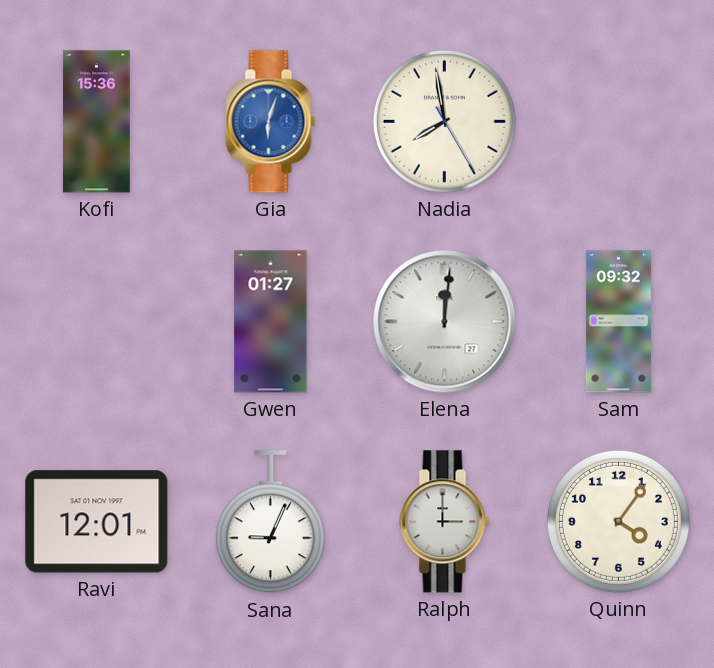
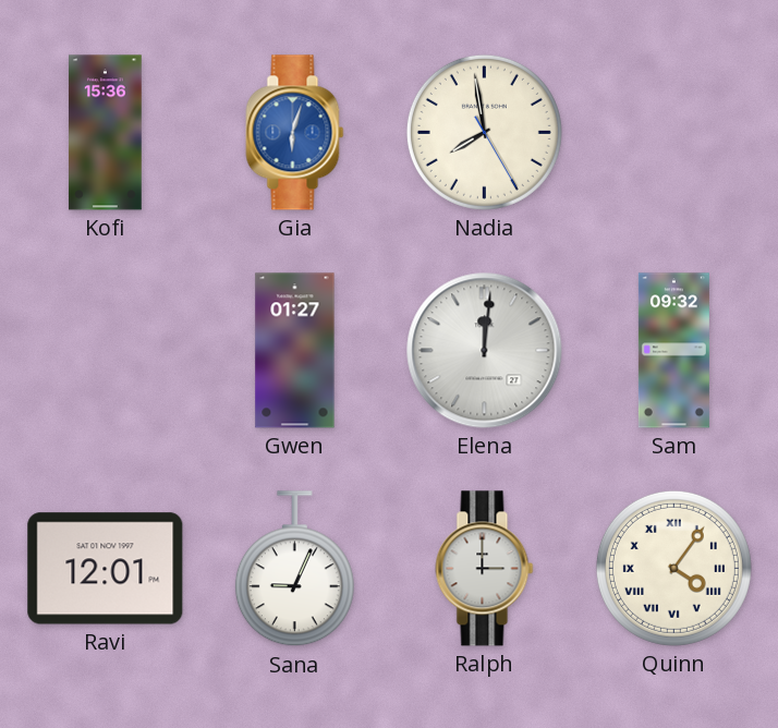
Quinn numerals: Arabic -> Roman (673, 568)
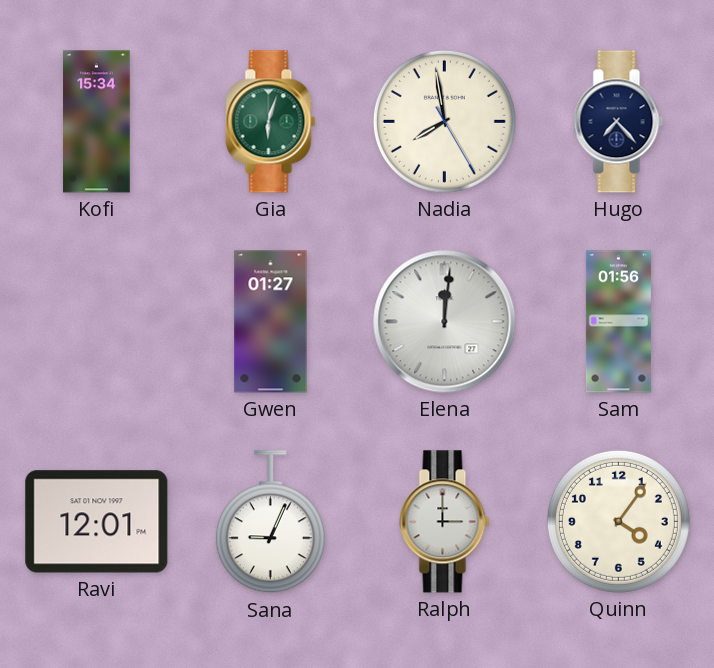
Kofi: 15:36 -> 15:34 (97, 122)
Gia dial: blue -> green (271, 122)
Hugo: none -> 7:23 (619, 122)
Sam: 09:32 -> 01:56 (618, 322)
Quinn numerals: Roman -> Arabic (618, 521)
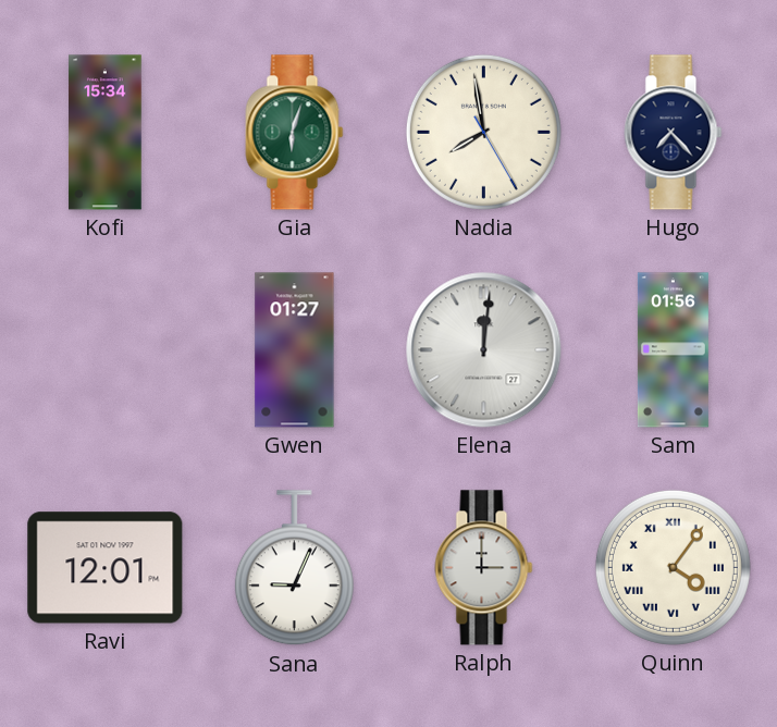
Quinn numerals: Arabic -> Roman (673, 567)
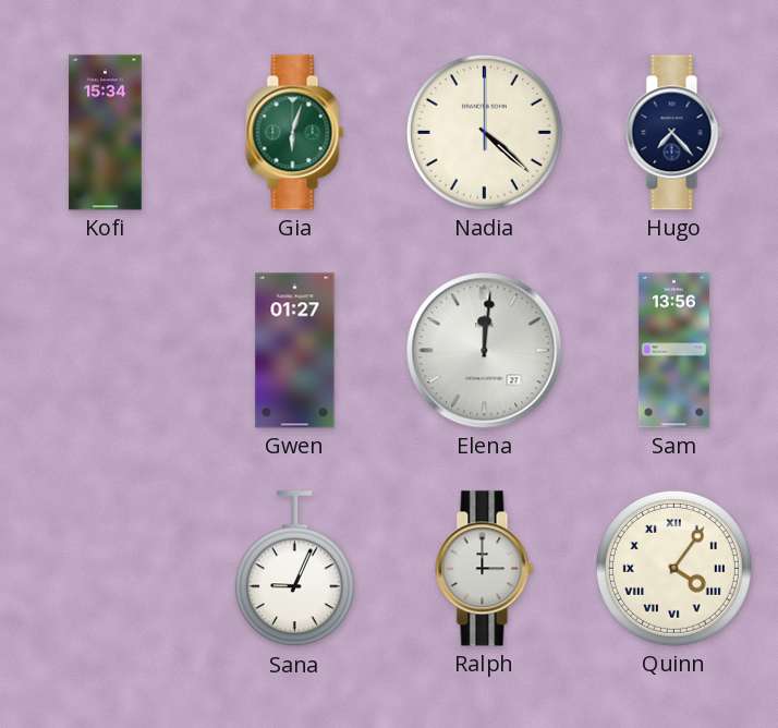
Nadia: 7:58 -> 4:22 (484, 132)
Sam: 01:56 -> 13:56 (673, 351)
Ravi: 12:01 -> none (106, 568)
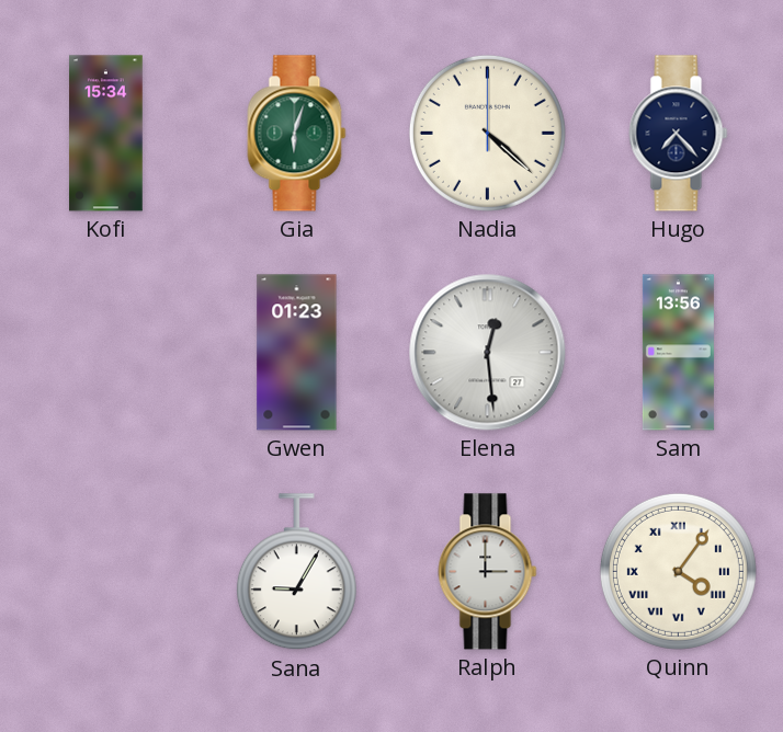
Gwen: 01:27 -> 01:23 (297, 353)
Elena: 12:01 -> 12:29 (488, 353)
Sana: 9:04 -> 9:05 (296, 572)
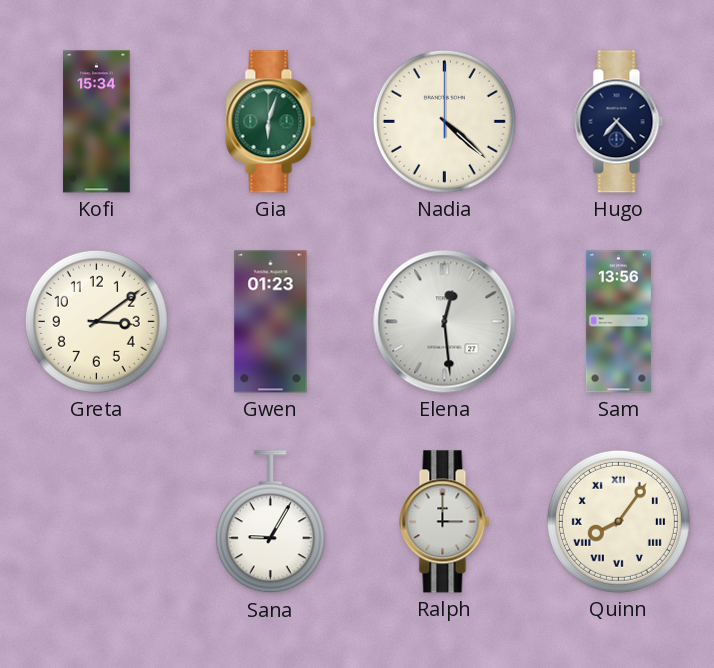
Greta: none -> 3:09 (96, 321)
Quinn: 4:06 -> 8:06 (618, 521)
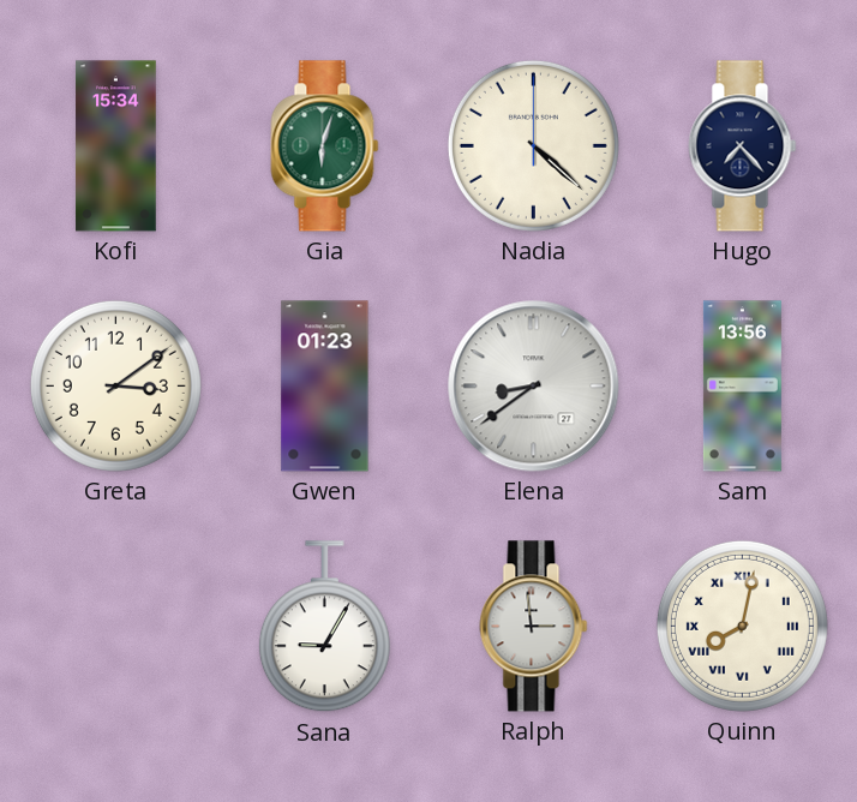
Elena: 12:29 -> 8:39 (534, 387)
Ralph: 3:00 -> 2:59 (534, 627)
Quinn: 8:06 -> 8:02 (742, 626)
